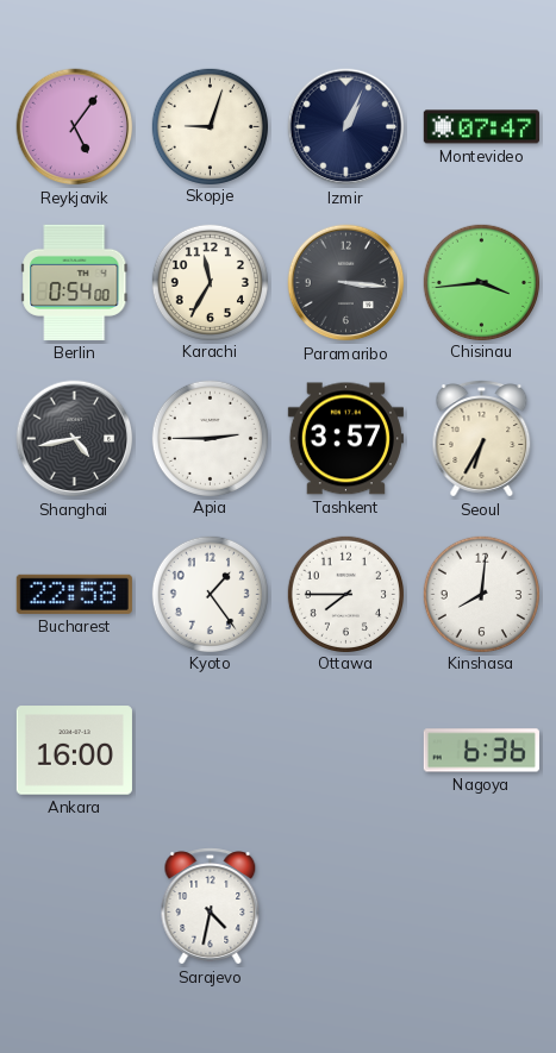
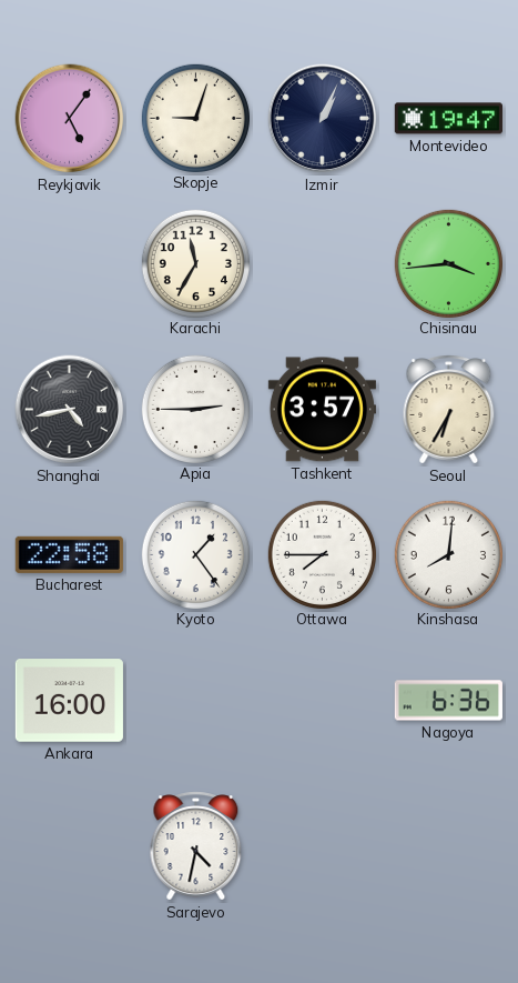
Montevideo: 07:47 -> 19:47 (448, 119)
Berlin: 0:54 -> none (75, 282)
Paramaribo: 3:16 -> none (346, 283)
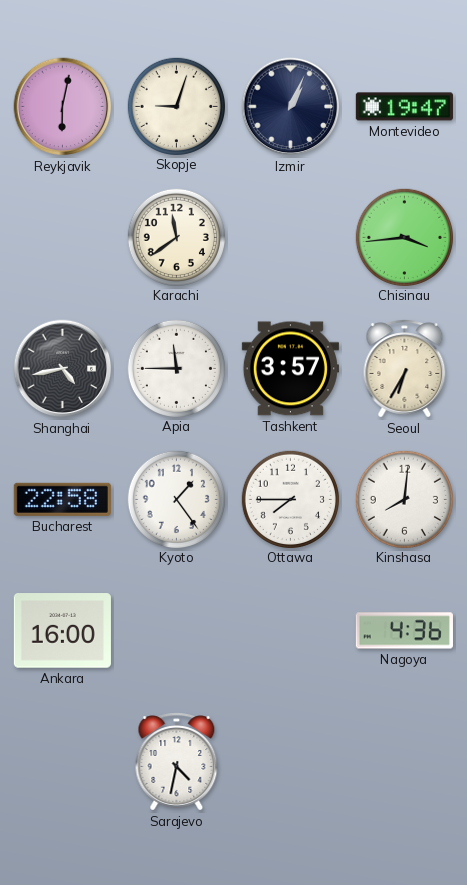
Reykjavik: 5:06 -> 6:02 (63, 107)
Karachi: 11:35 -> 11:39 (176, 237)
Apia: 2:45 -> 11:45 (176, 368)
Nagoya: 6:36 -> 4:36 (404, 631)
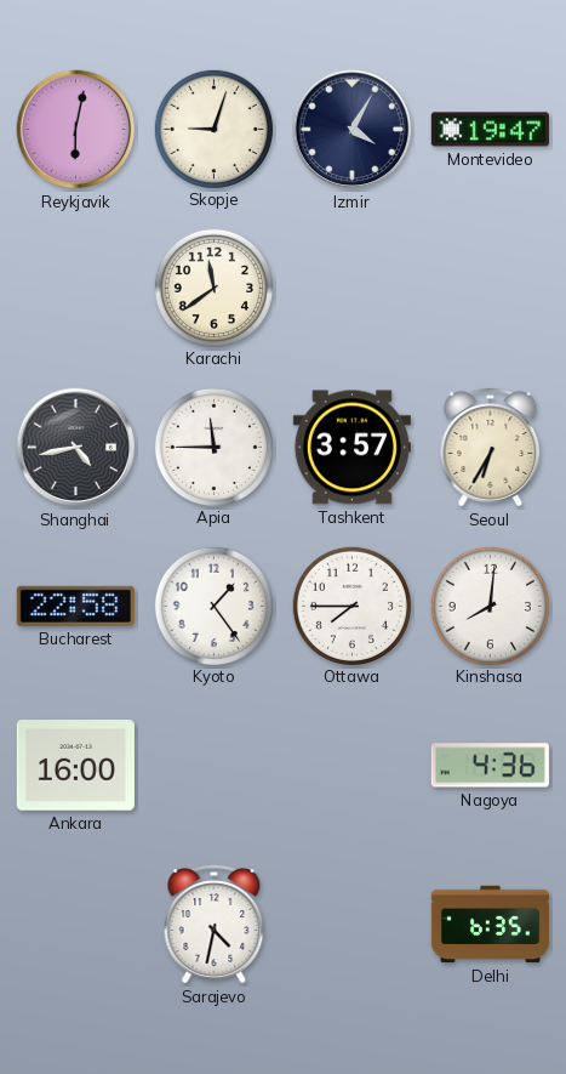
Izmir: 1:04 -> 4:05 (353, 130)
Chisinau: 3:44 -> none (404, 237)
Delhi: none -> 6:35 (490, 925)
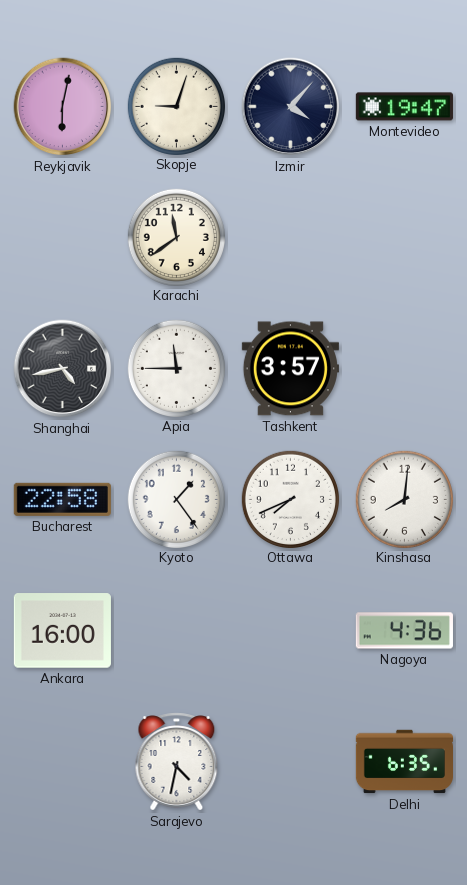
Izmir: 4:05 -> 4:07 (291, 107)
Seoul: 6:35 -> none (491, 448)
Ottawa: 7:45 -> 7:41 (290, 499)
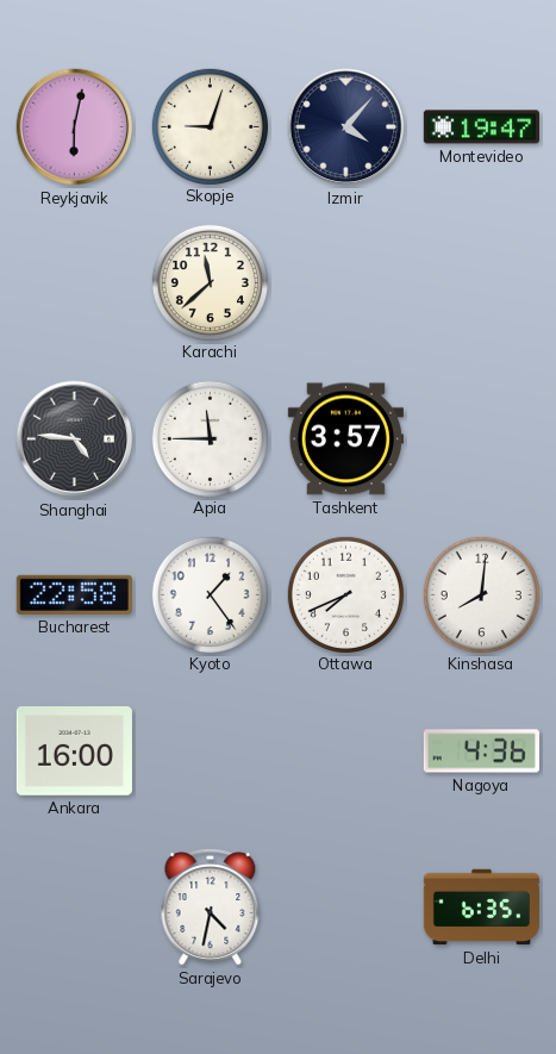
Karachi: 11:39 -> 11:38 (210, 282)
Shanghai: 4:43 -> 4:46 (75, 439)
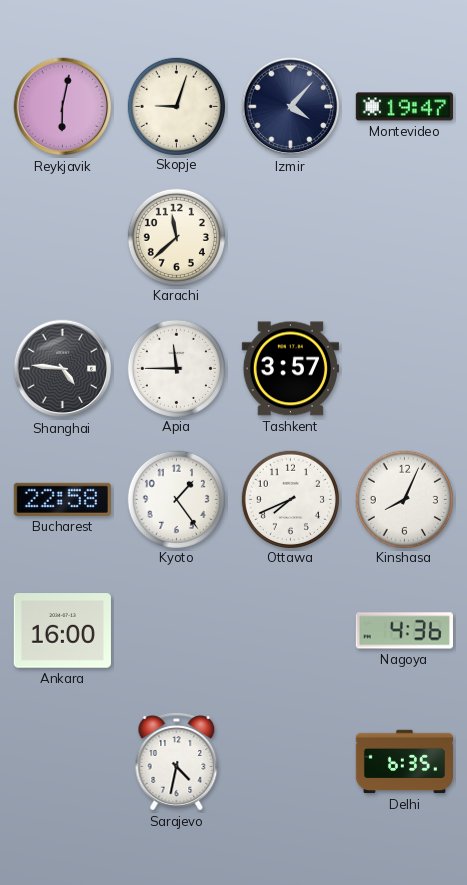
Kinshasa: 8:01 -> 8:04 (404, 499)
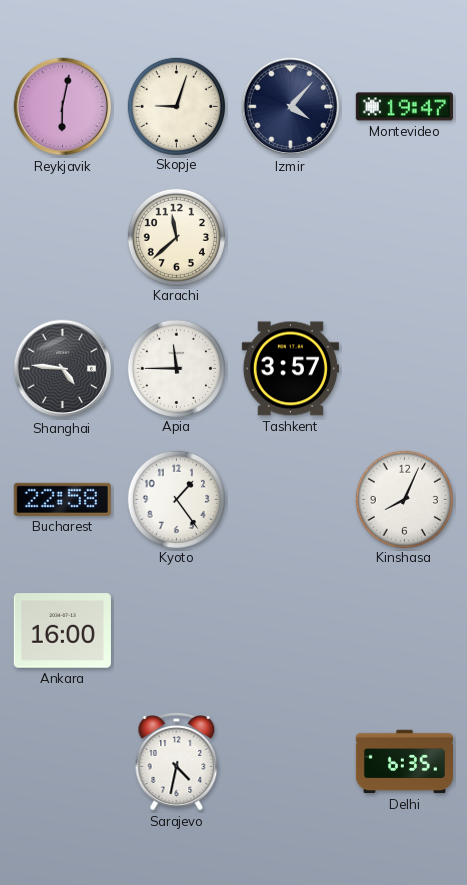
Ottawa: 7:41 -> none (290, 499)
Nagoya: 4:36 -> none (404, 631)
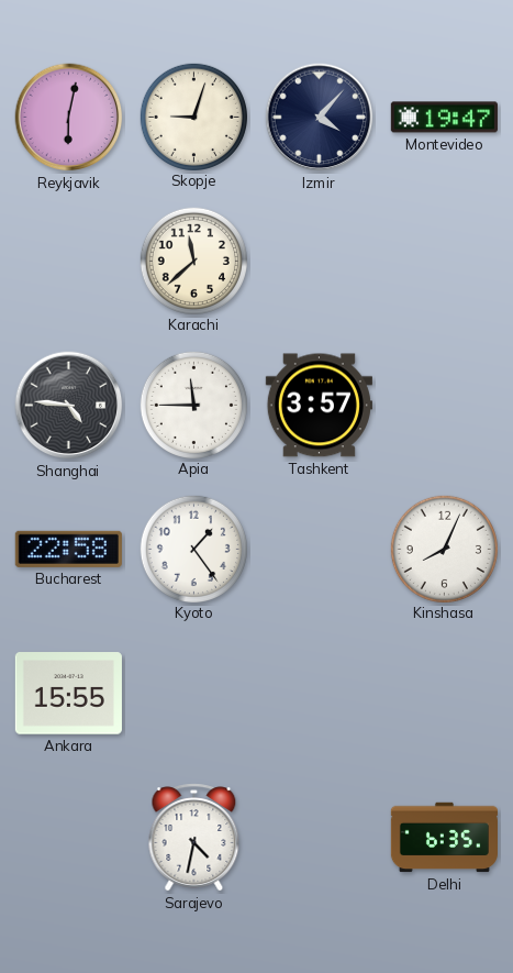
Ankara: 16:00 -> 15:55 (68, 694)
